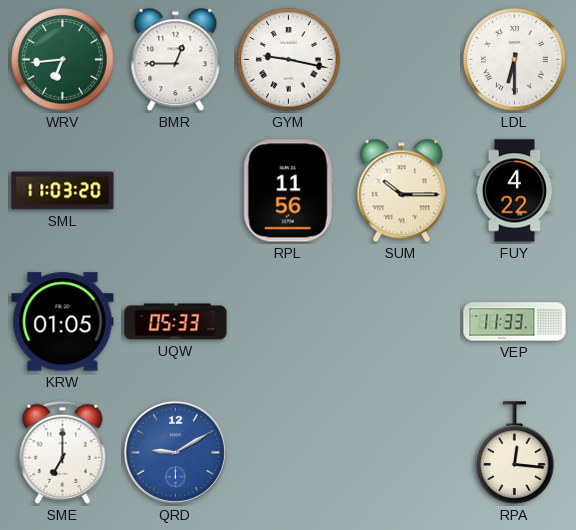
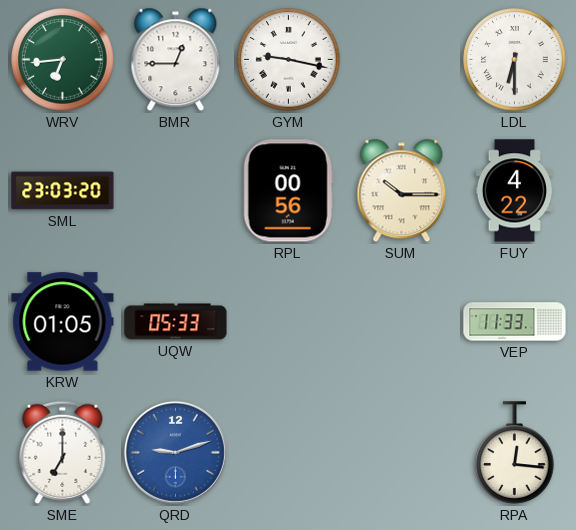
SML: 11:03 -> 23:03 (63, 191)
RPL: 11:56 -> 00:56 (288, 191)
QRD: 9:10 -> 9:12 (175, 452)
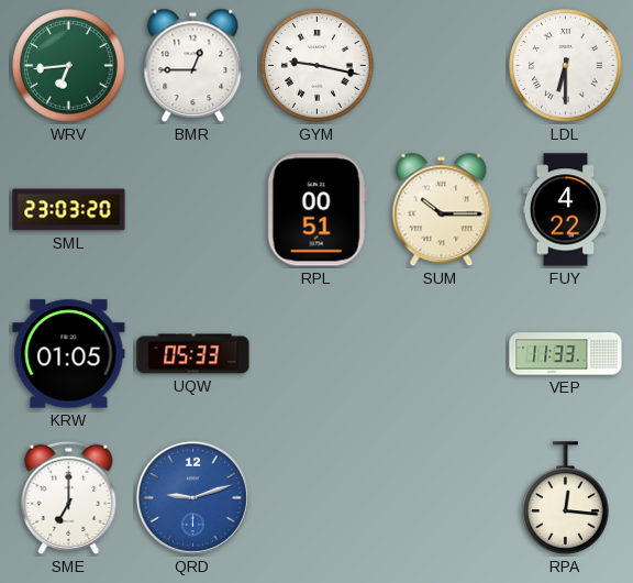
RPL: 00:56 -> 00:51 (316, 210)
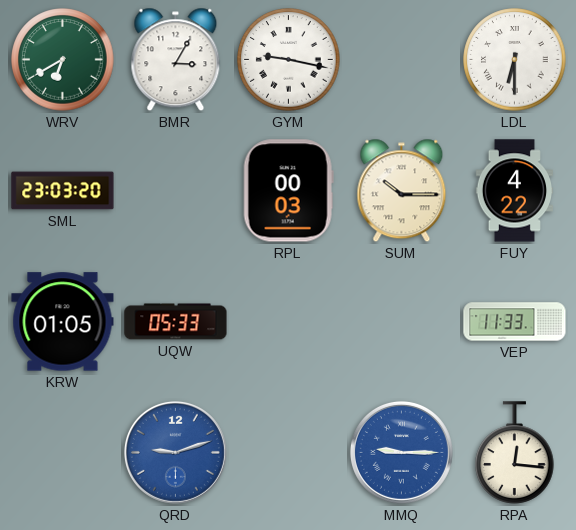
WRV: 6:44 -> 6:40 (63, 60)
BMR: 12:45 -> 3:05 (176, 60)
RPL: 00:51 -> 00:03 (288, 191)
SME: 7:00 -> none (69, 497)
MMQ: none -> 9:15 (401, 452)
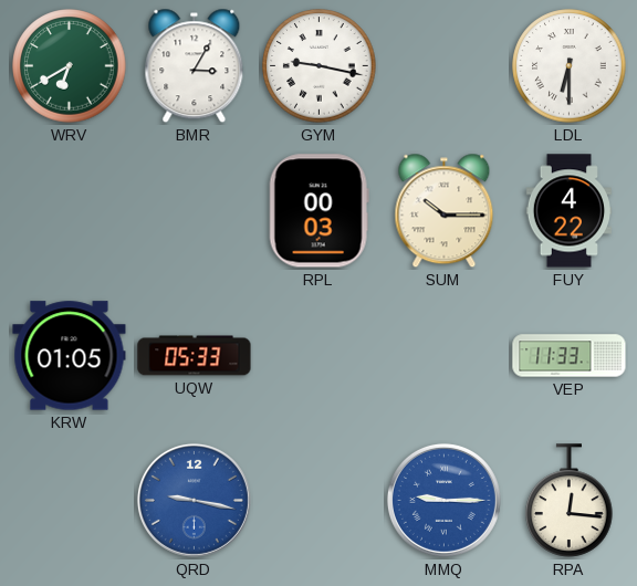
SML: 23:03 -> none (63, 191)
QRD: 9:12 -> 9:17 (194, 500)
